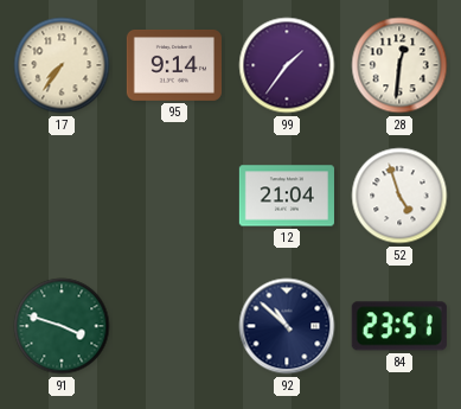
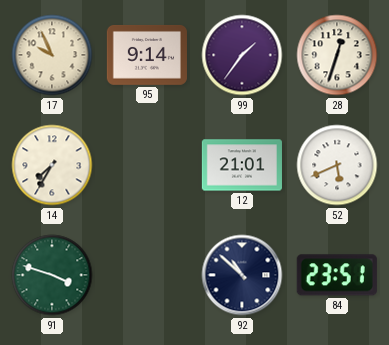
17: 7:36 -> 9:56 (52, 55)
28: 12:31 -> 12:33 (337, 55)
14: none -> 7:35 (52, 165)
12: 21:04 -> 21:01 (242, 165)
52: 4:57 -> 5:41 (337, 165)
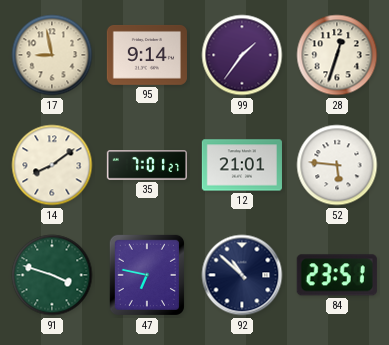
17: 9:56 -> 8:58 (52, 55)
14: 7:35 -> 8:09 (52, 165)
35: none -> 7:01 (146, 165)
52: 5:41 -> 5:46 (337, 165)
47: none -> 6:47 (147, 275)
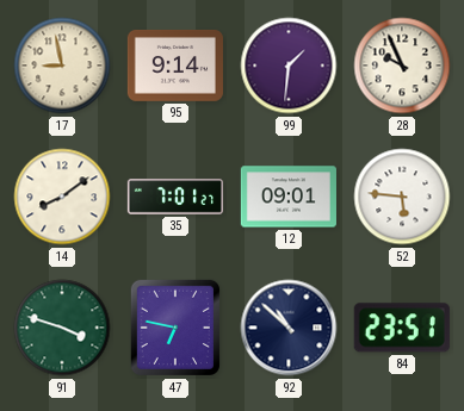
99: 1:36 -> 1:31 (289, 66)
28: 12:33 -> 9:56 (402, 66)
12: 21:01 -> 09:01 (289, 197)
